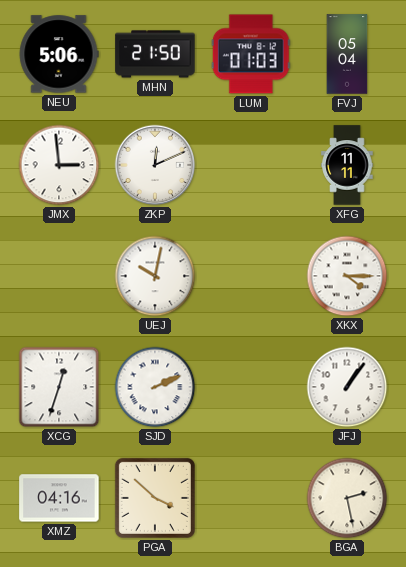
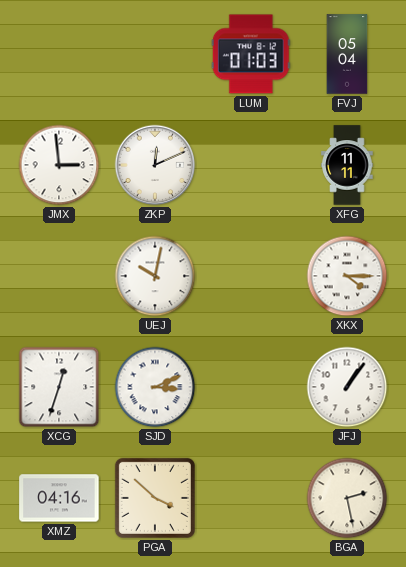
NEU: 5:06 -> none (59, 54)
MHN: 21:50 -> none (155, 54)
SJD: 2:11 -> 3:11 (155, 387)
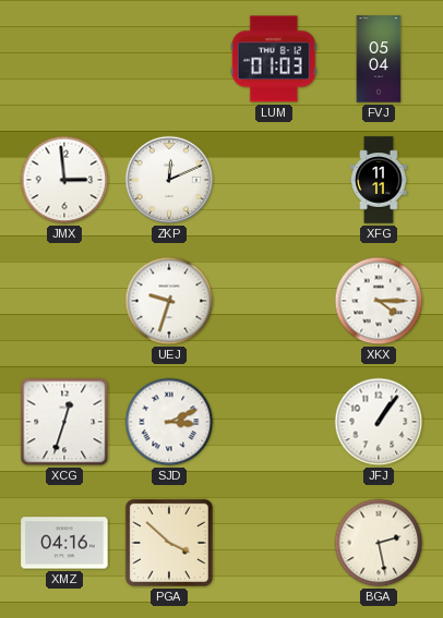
UEJ: 10:02 -> 9:33 (169, 301)
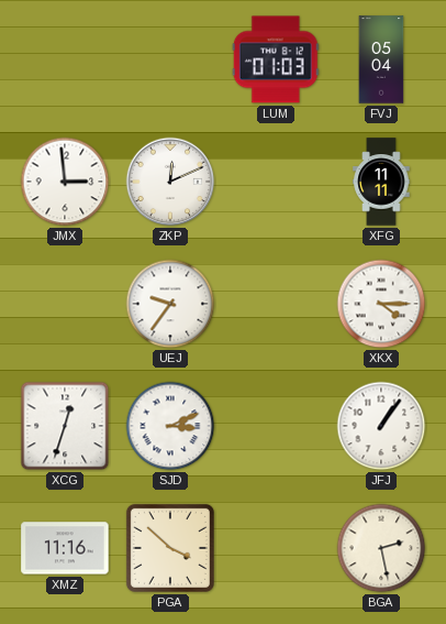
UEJ: 9:33 -> 9:36 (170, 304)
XMZ: 04:16 -> 11:16 (65, 548)
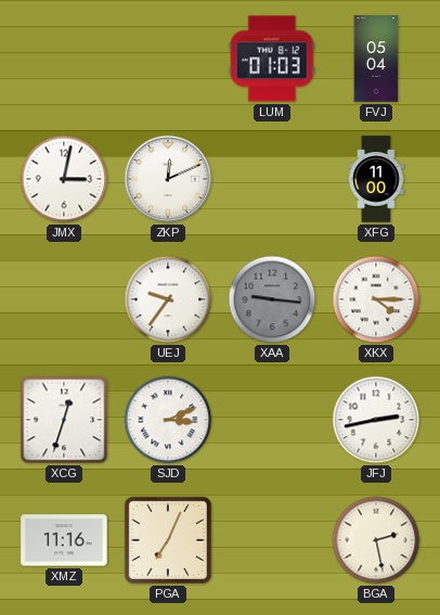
JMX: 2:59 -> 3:02 (64, 179)
XFG: 11:11 -> 11:00 (376, 179)
XAA: none -> 9:16 (272, 299)
JFJ: 1:06 -> 2:43 (376, 420)
PGA: 3:52 -> 7:04 (168, 540)
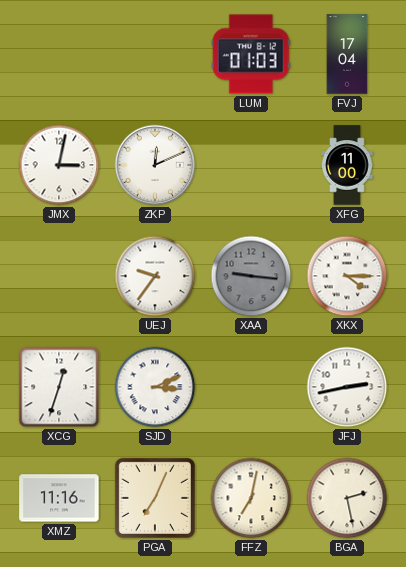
FVJ: 05:04 -> 17:04 (347, 54)
FFZ: none -> 7:02 (251, 498)
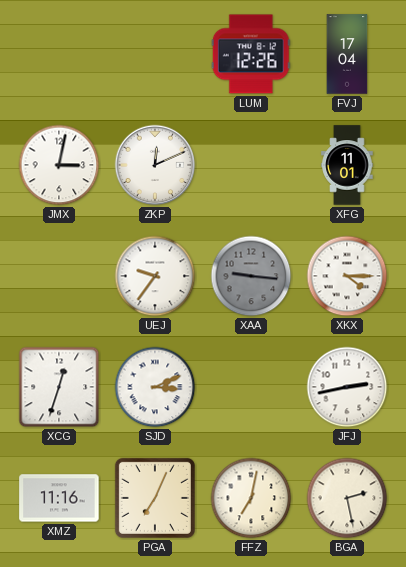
LUM: 01:03 -> 12:26 (251, 54)
XFG: 11:00 -> 11:01 (347, 165)
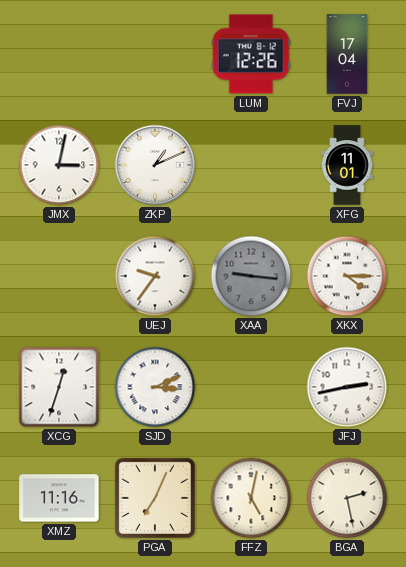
ZKP: 12:11 -> 1:11 (155, 165)
FFZ: 7:02 -> 5:02 (251, 498)
